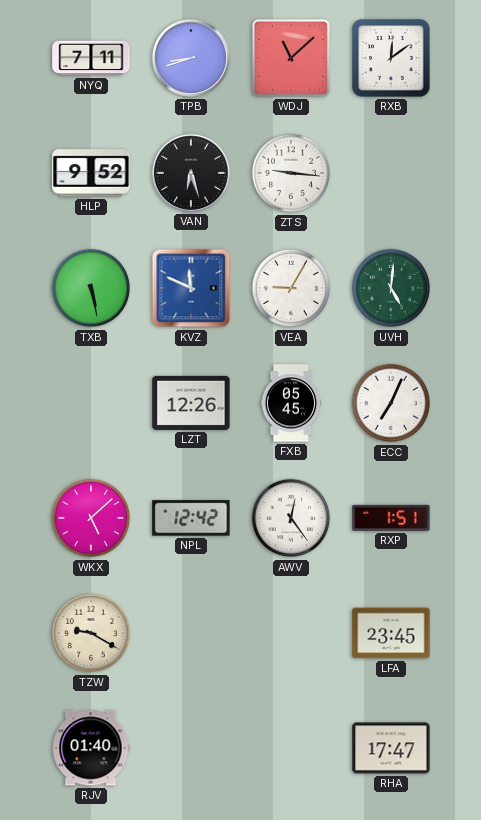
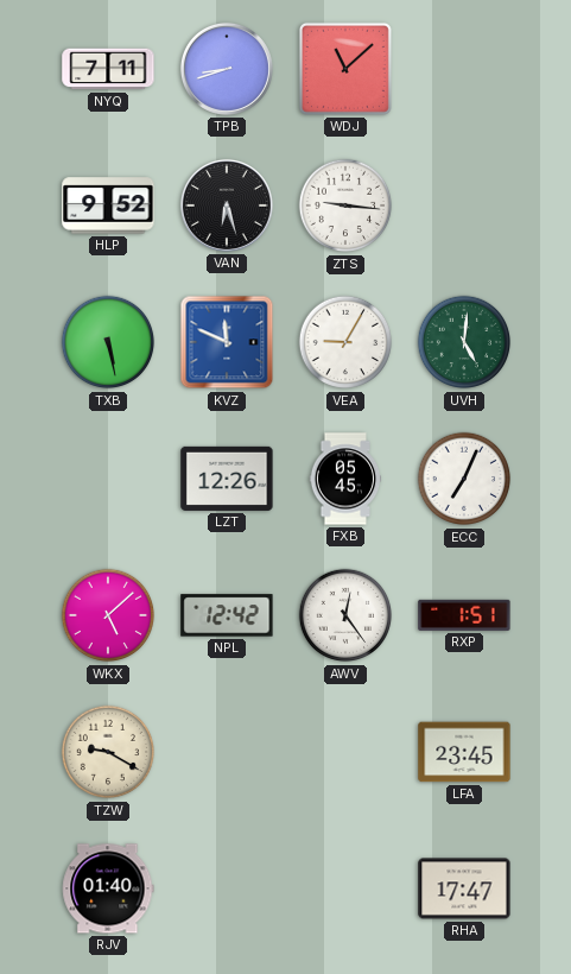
RXB: 12:09 -> none (391, 58)
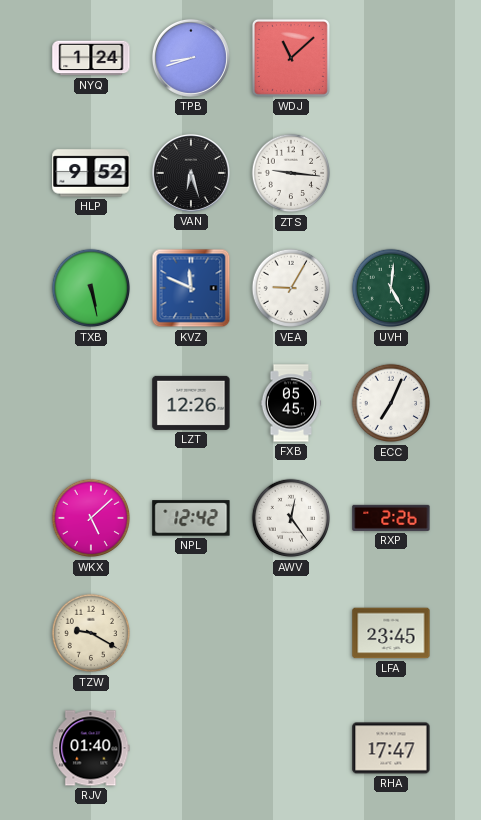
NYQ: 7:11 -> 1:24 (91, 58)
RXP: 1:51 -> 2:26 (391, 518)
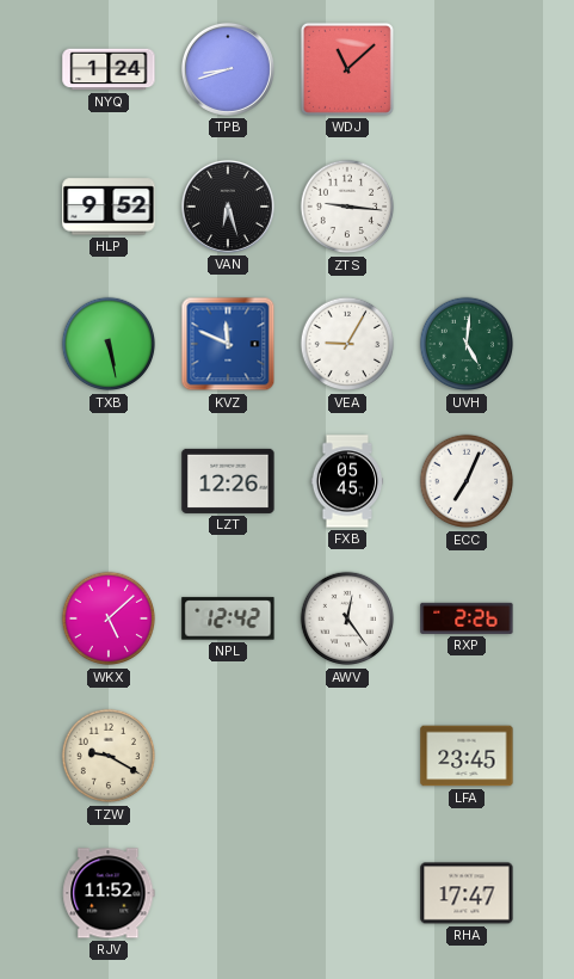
RJV: 01:40 -> 11:52 (109, 893)
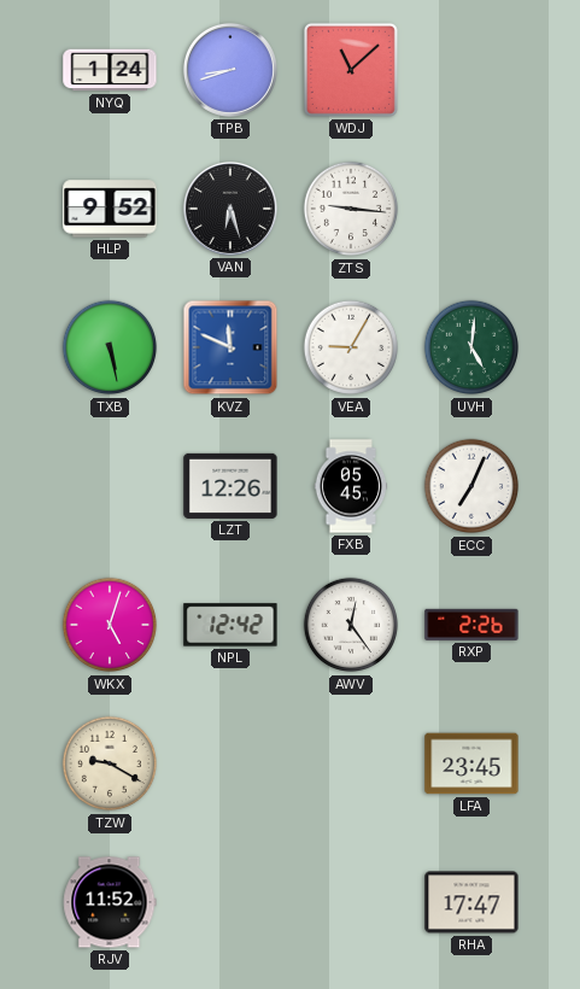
WKX: 5:08 -> 5:03 (110, 625)
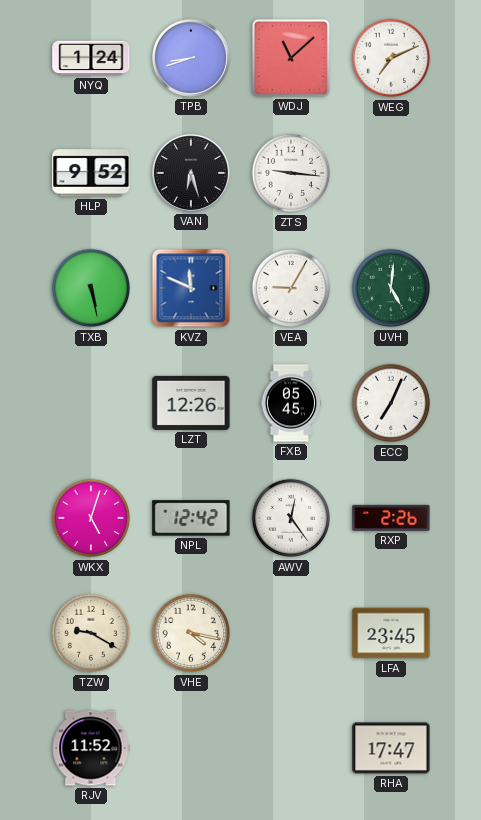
WEG: none -> 7:11 (391, 58)
VHE: none -> 4:17 (191, 633)
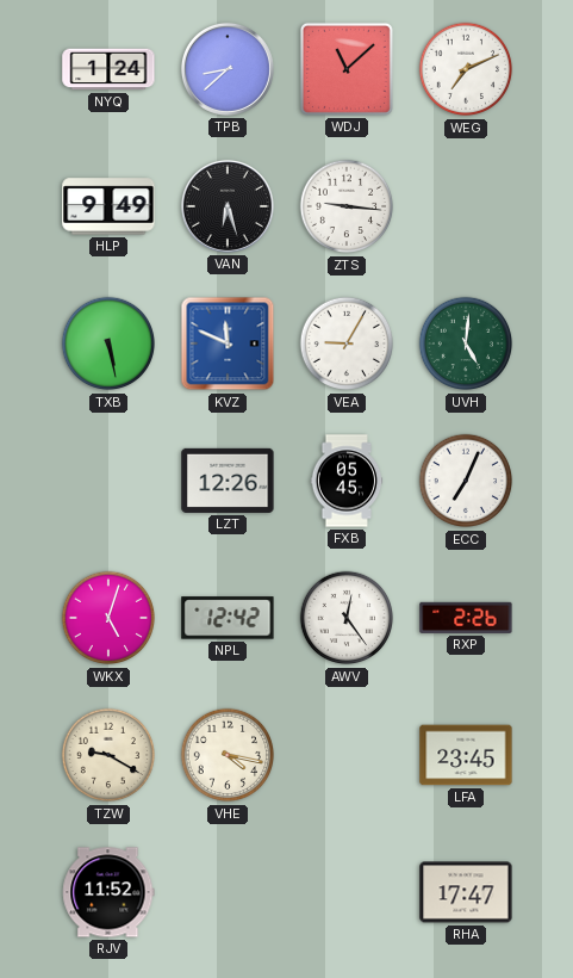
TPB: 8:42 -> 8:38 (228, 69)
HLP: 9:52 -> 9:49 (108, 206)
